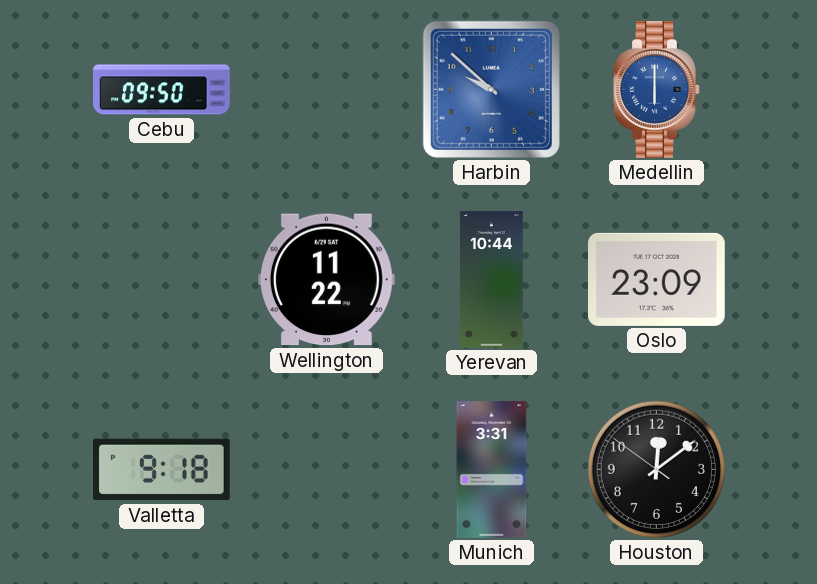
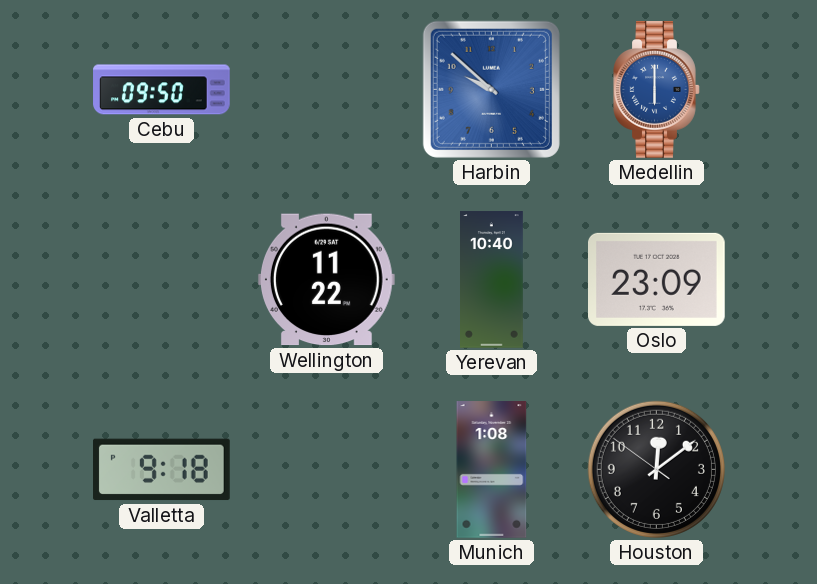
Yerevan: 10:44 -> 10:40 (492, 280)
Munich: 3:31 -> 1:08 (492, 470)
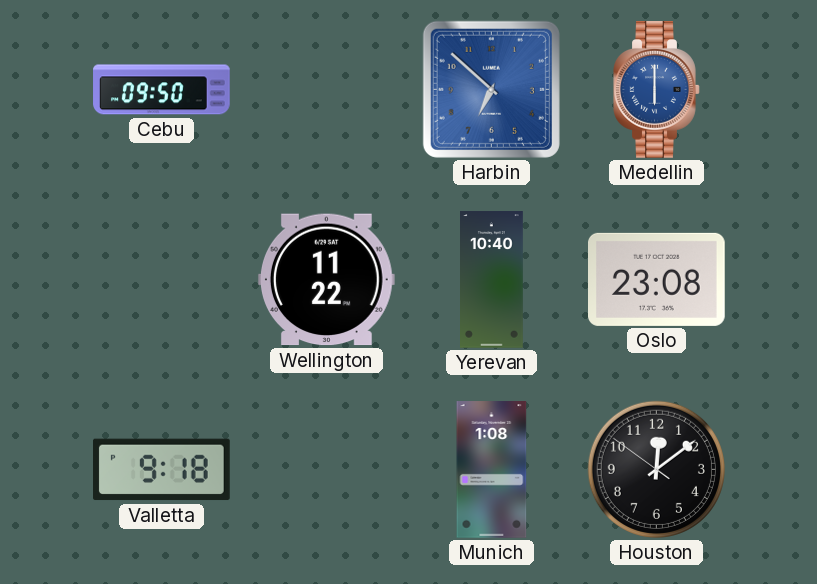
Harbin: 9:52 -> 6:52 (491, 89)
Oslo: 23:09 -> 23:08 (657, 279)
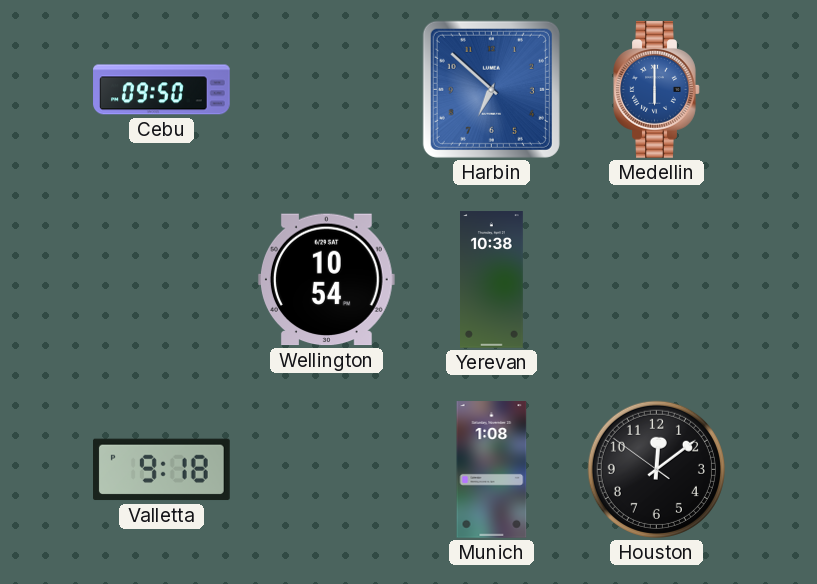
Wellington: 11:22 -> 10:54 (326, 280)
Yerevan: 10:40 -> 10:38 (492, 280)
Oslo: 23:08 -> none (657, 279)
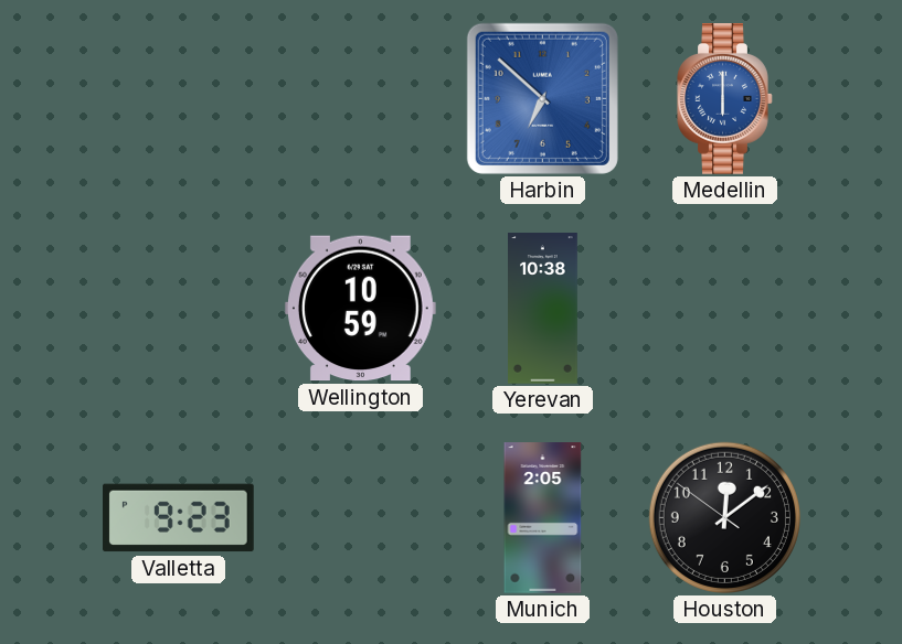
Cebu: 09:50 -> none (162, 90)
Wellington: 10:54 -> 10:59 (360, 309)
Valletta: 9:18 -> 9:23 (179, 518)
Munich: 1:08 -> 2:05 (543, 518)
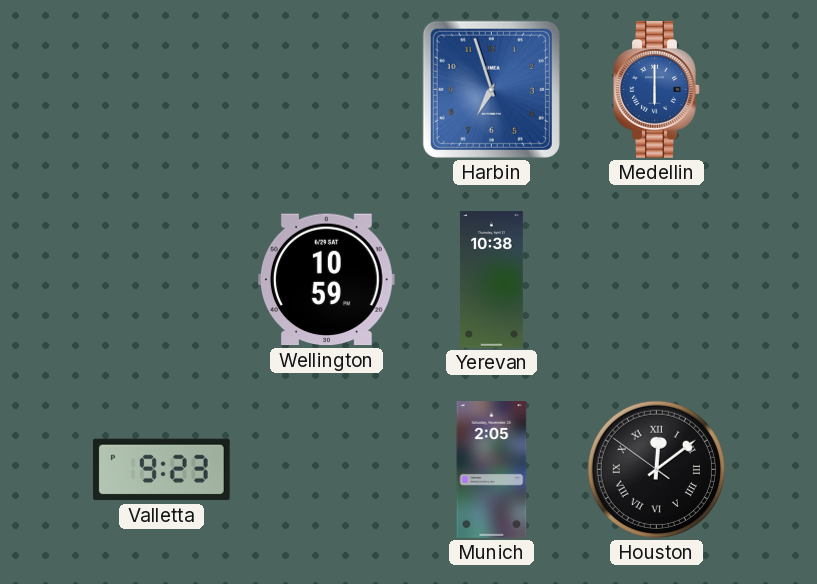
Harbin: 6:52 -> 6:57 (491, 89)
Houston numerals: Arabic -> Roman (656, 469)
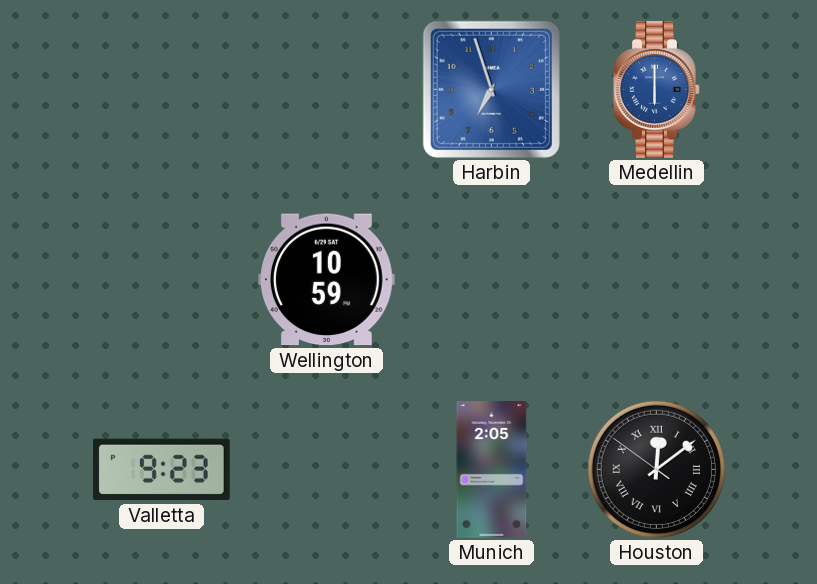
Yerevan: 10:38 -> none (492, 280)
